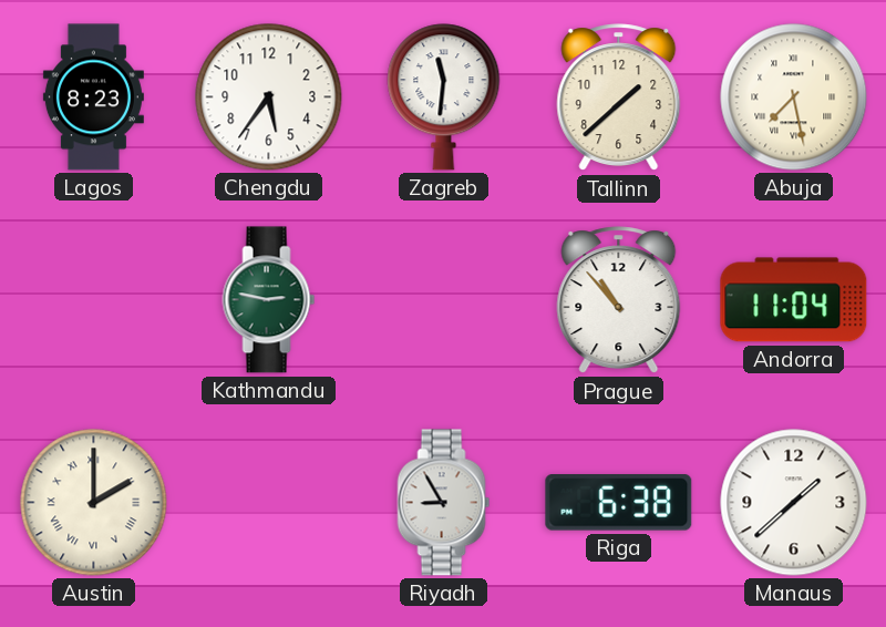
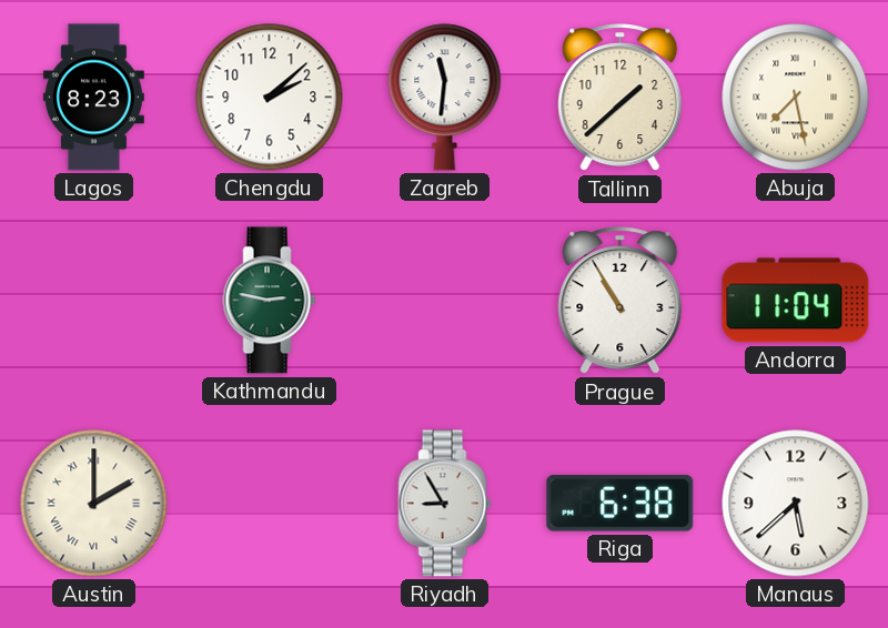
Chengdu: 5:36 -> 2:08 (270, 98)
Prague: 10:53 -> 10:55 (620, 301)
Manaus: 1:38 -> 5:38 (796, 504)
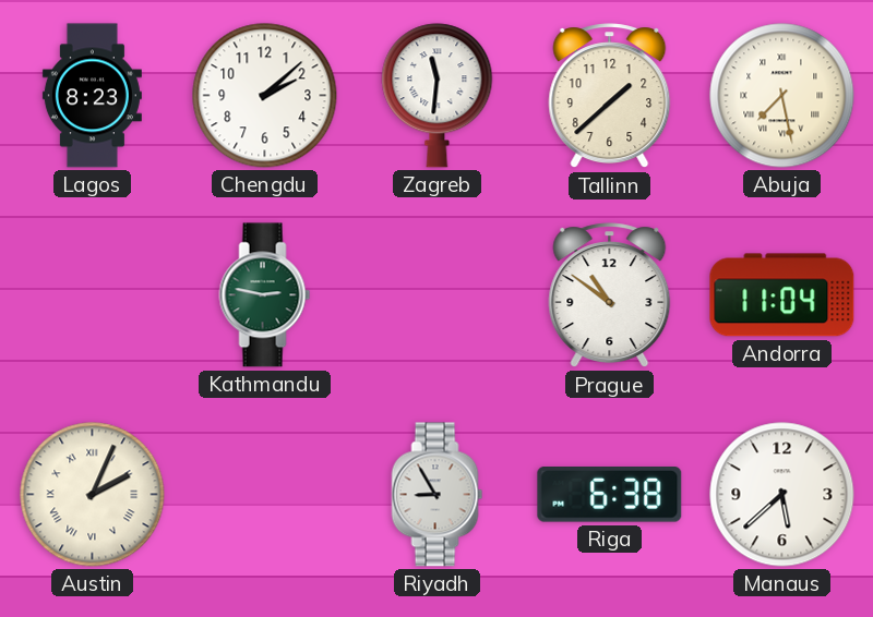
Prague: 10:55 -> 10:51 (610, 295)
Austin: 2:00 -> 2:04 (93, 495)
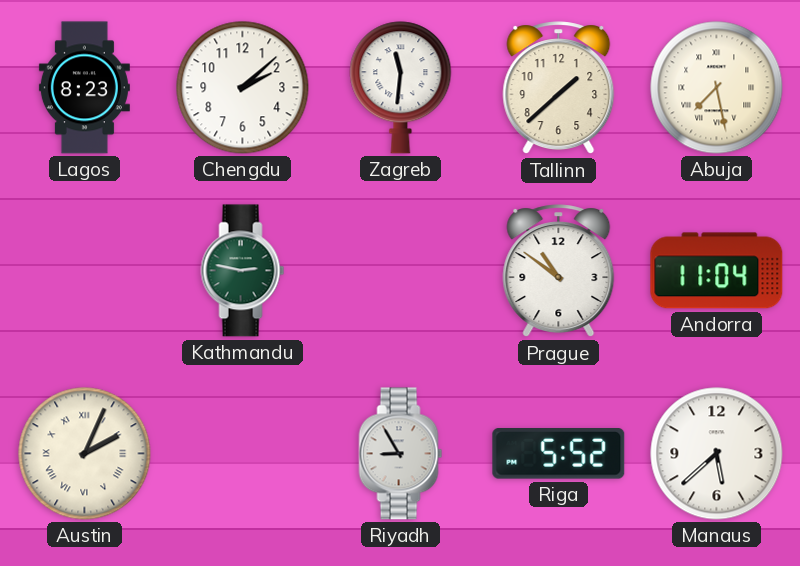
Riga: 6:38 -> 5:52 (559, 454)
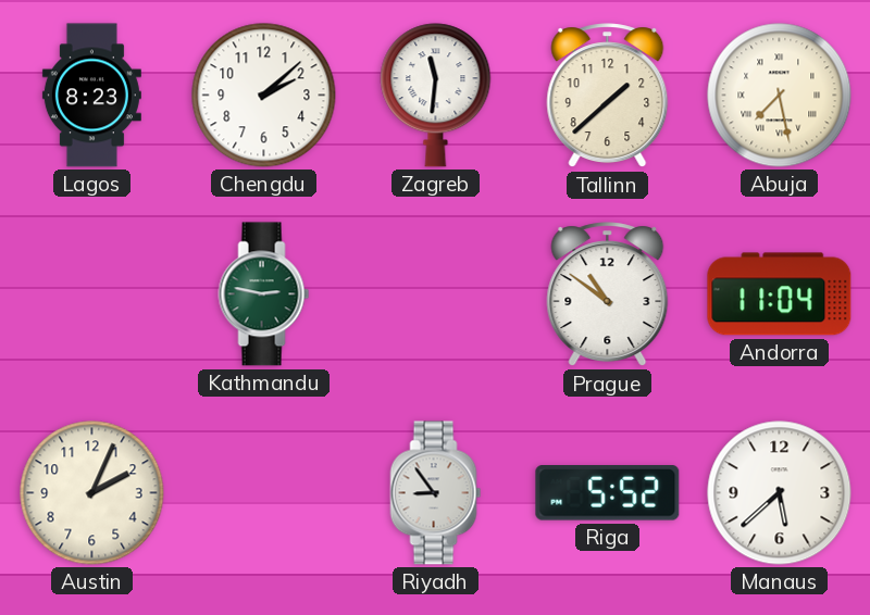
Austin numerals: Roman -> Arabic (92, 493)
Riyadh: 8:55 -> 8:54 (436, 493)
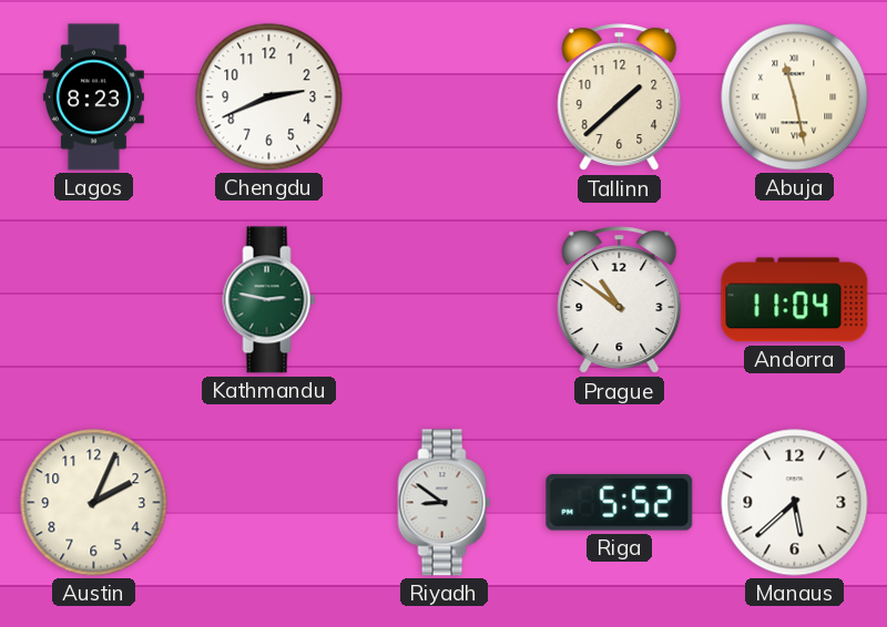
Chengdu: 2:08 -> 2:41 (269, 97)
Zagreb: 11:31 -> none (436, 96)
Abuja: 7:28 -> 11:28 (795, 97)
Riyadh: 8:54 -> 8:51 (445, 503)
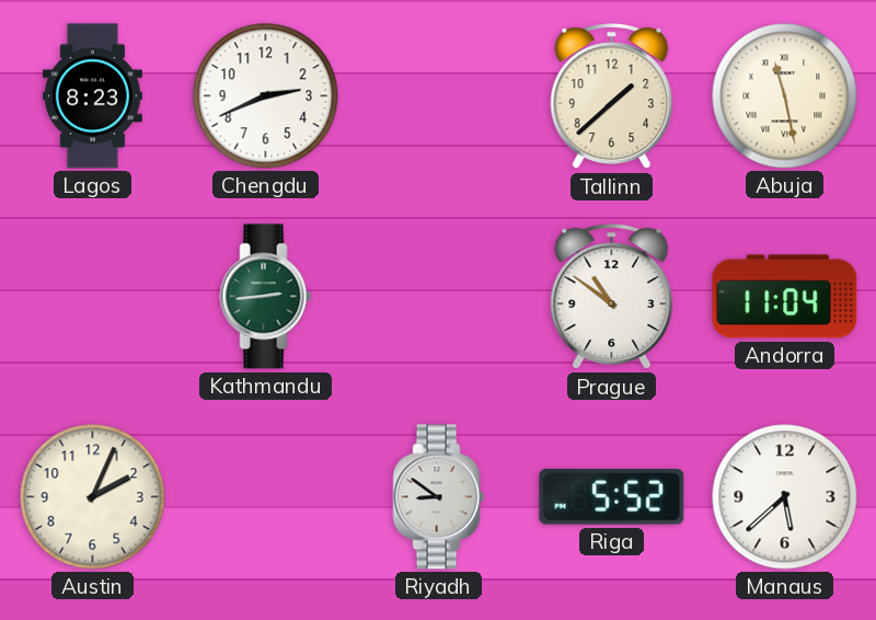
Kathmandu: 2:47 -> 2:44 (266, 297)
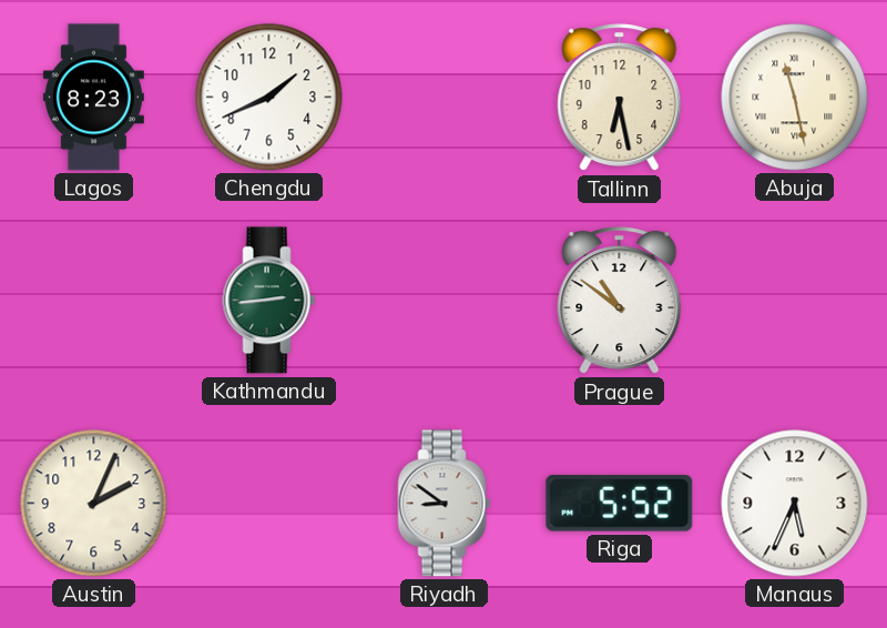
Chengdu: 2:41 -> 1:41 (269, 98)
Tallinn: 1:38 -> 6:28 (620, 98)
Andorra: 11:04 -> none (785, 297)
Manaus: 5:38 -> 5:34 (795, 504)
